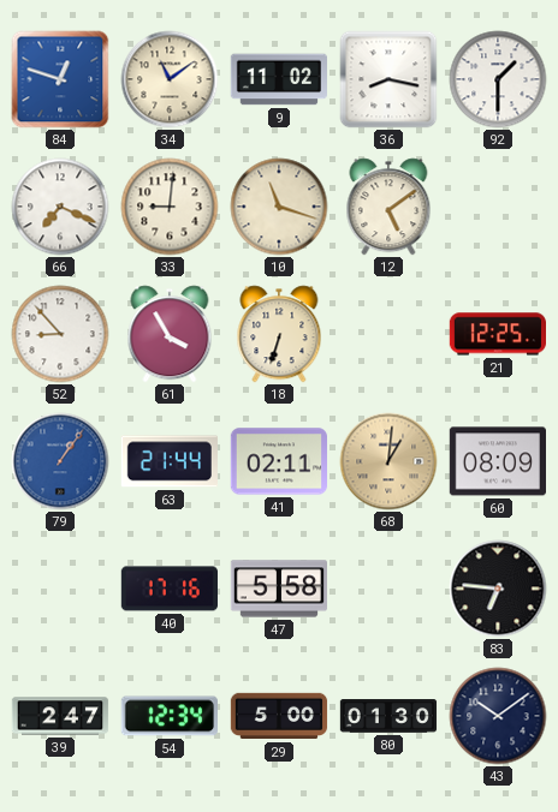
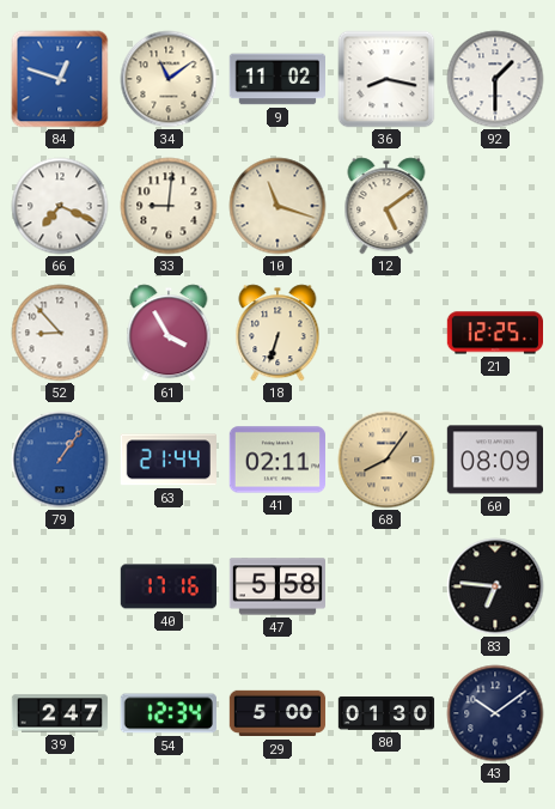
68: 1:01 -> 8:06 (386, 460)
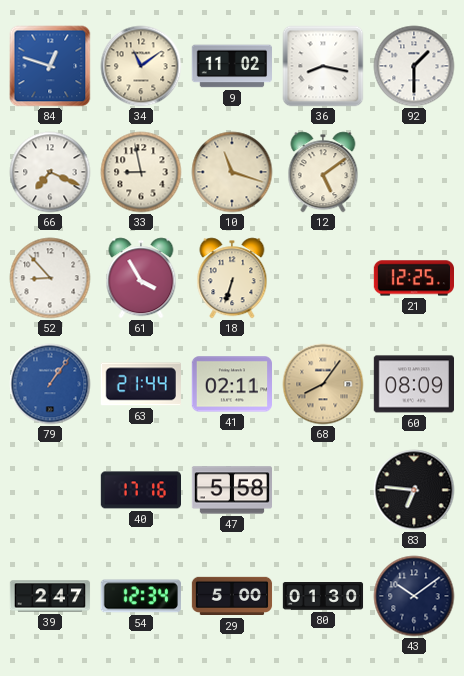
33: 9:01 -> 8:58 (141, 172)
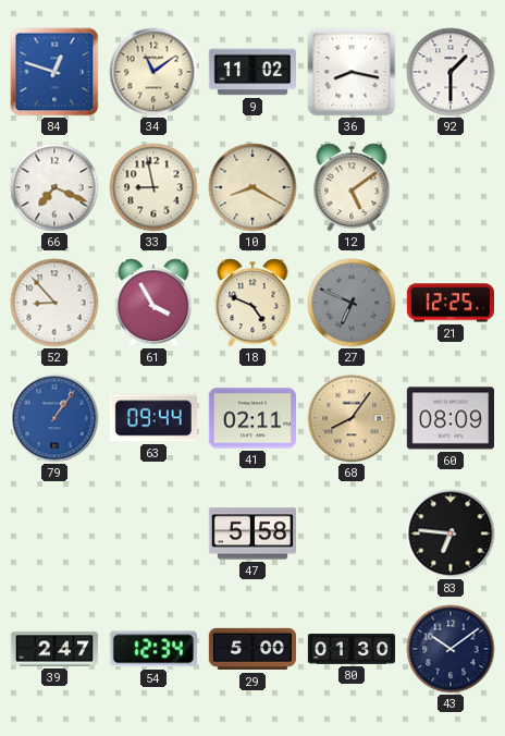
10: 11:18 -> 8:20 (253, 187)
18: 6:33 -> 4:49 (253, 303)
27: none -> 6:49 (352, 303)
63: 21:44 -> 09:44 (153, 418)
40: 17:16 -> none (140, 490)
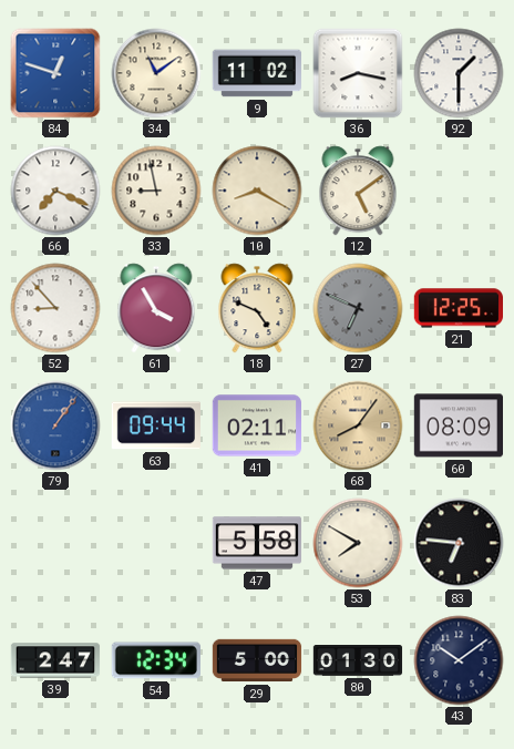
53: none -> 7:50 (358, 543)
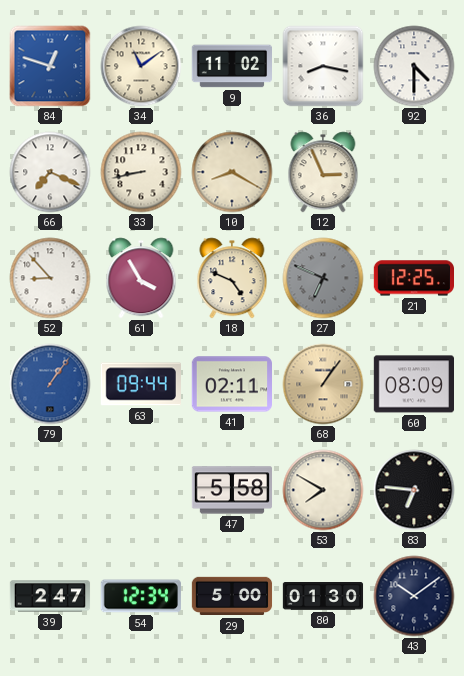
92: 1:30 -> 4:30 (414, 66)
33: 8:58 -> 8:43 (141, 172)
12: 5:09 -> 2:56 (323, 172)
68: 8:06 -> 1:06 (323, 384)
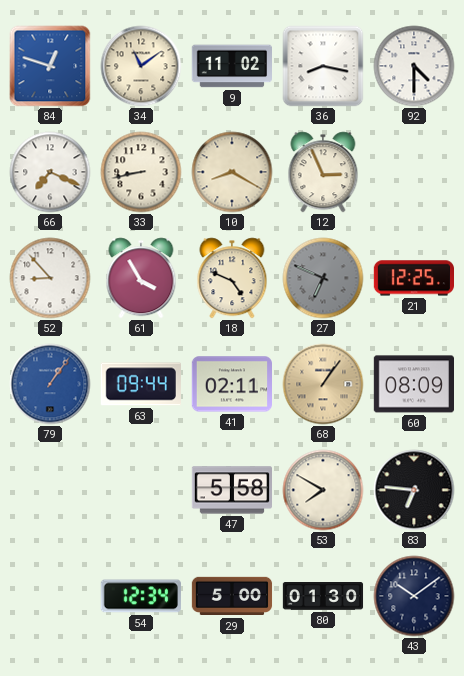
39: 2:47 -> none (50, 596)
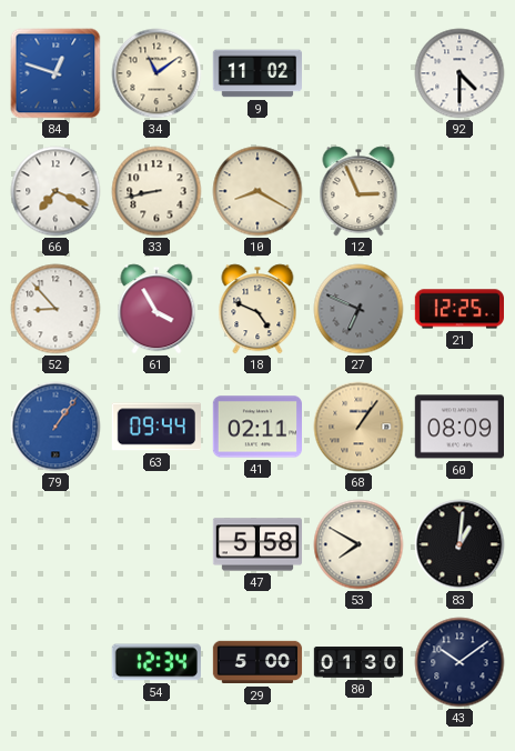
36: 8:17 -> none (323, 66)
83: 6:46 -> 1:01 (460, 544)
